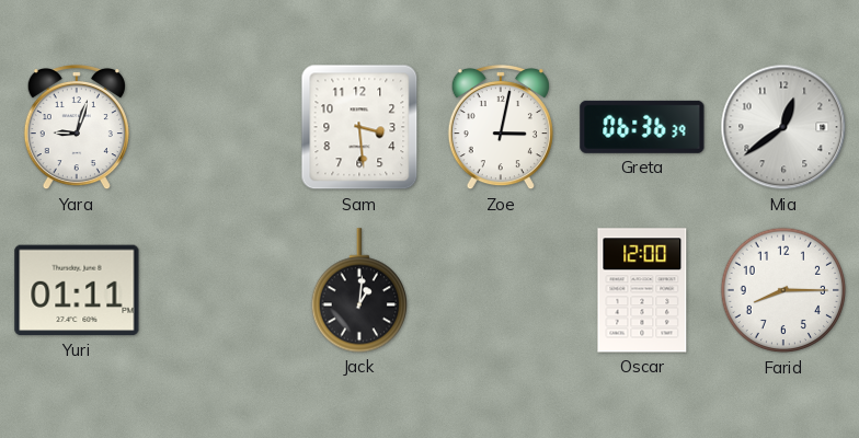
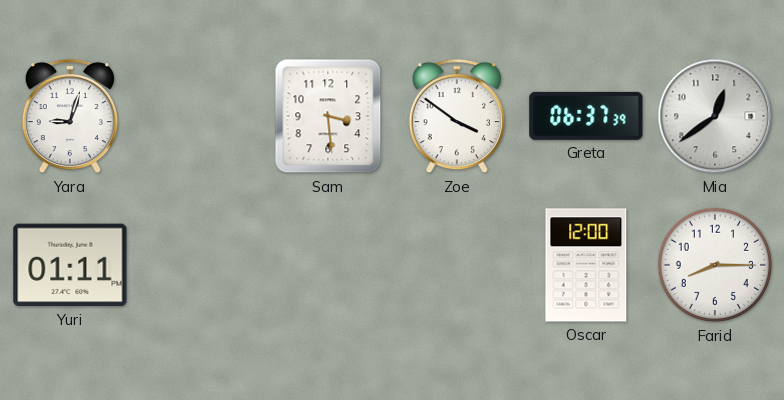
Zoe: 3:02 -> 3:51 (457, 116)
Greta: 06:36 -> 06:37 (586, 116)
Jack: 1:01 -> none (358, 290)
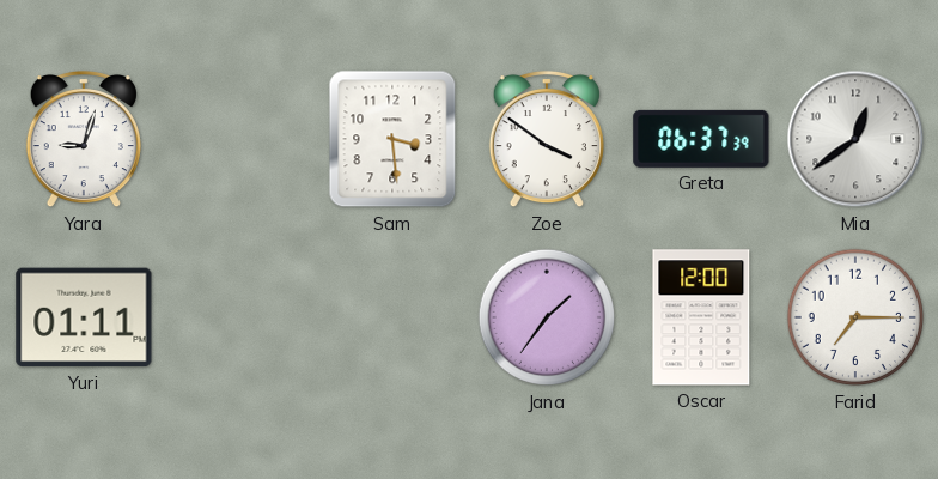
Jana: none -> 1:36 (547, 317)
Farid: 8:15 -> 7:15 (855, 317)
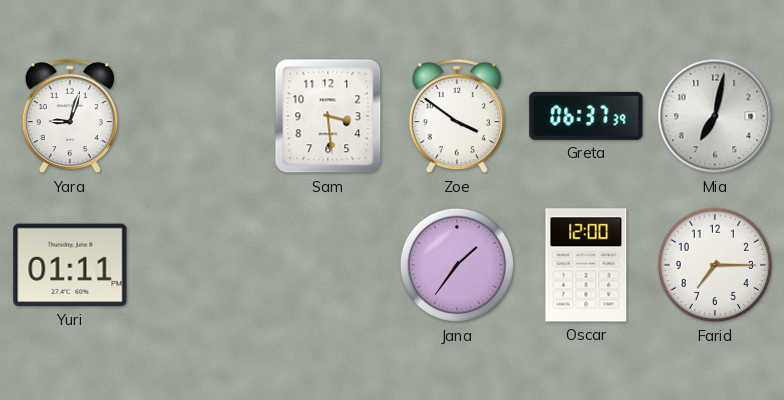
Mia: 12:39 -> 7:02 (715, 116)
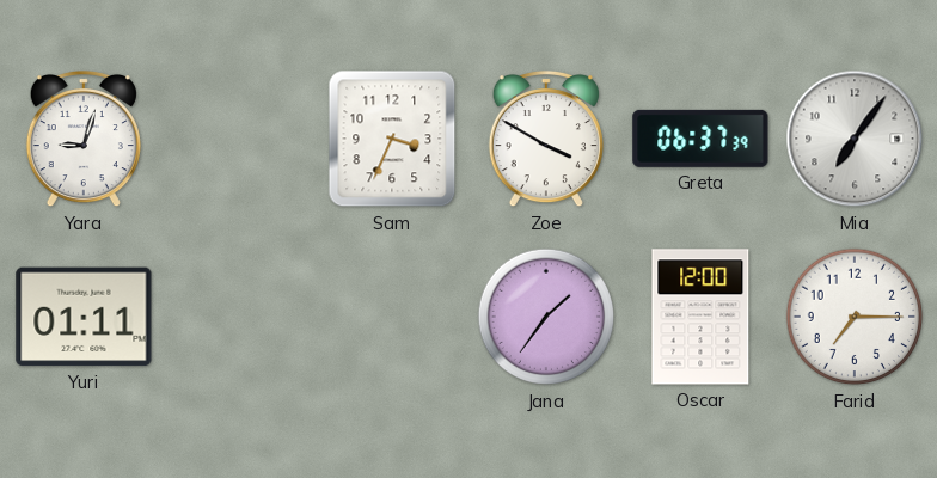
Sam: 3:29 -> 3:34 (392, 139)
Zoe: 3:51 -> 3:50 (546, 139)
Mia: 7:02 -> 7:06 (855, 139)
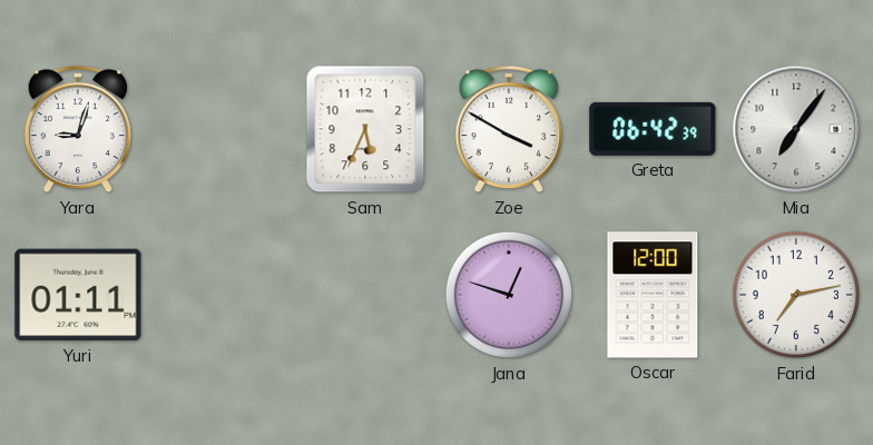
Sam: 3:34 -> 5:34 (365, 129)
Greta: 06:37 -> 06:42 (653, 129)
Jana: 1:36 -> 12:48 (509, 295)
Farid: 7:15 -> 7:13 (796, 295)
